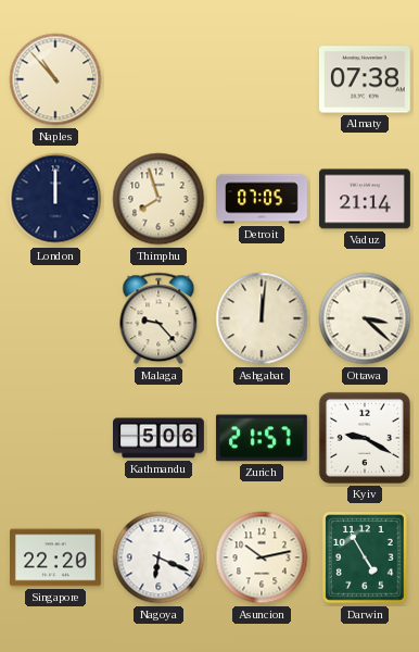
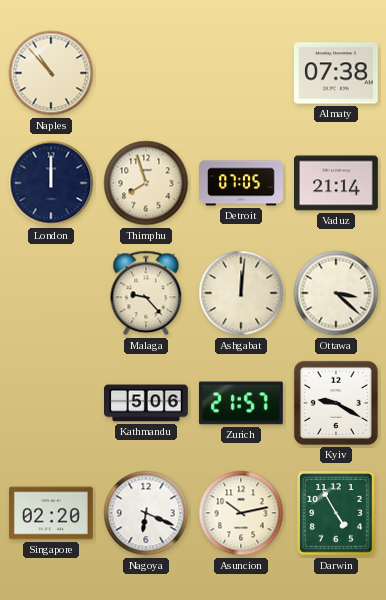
Singapore: 22:20 -> 02:20 (52, 513)
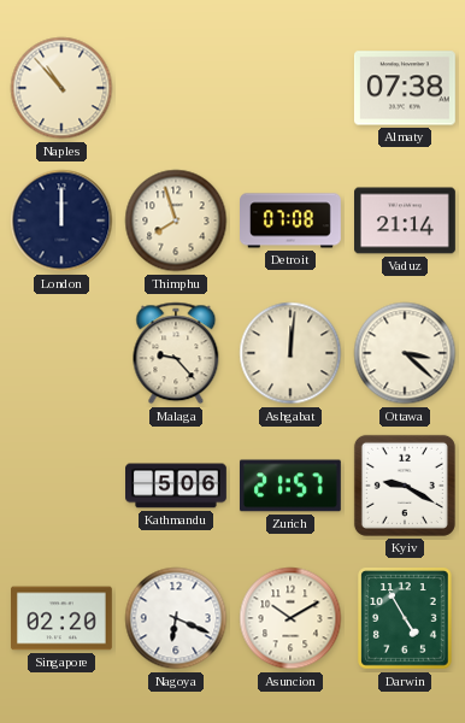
Detroit: 07:05 -> 07:08 (292, 221)
Asuncion: 10:13 -> 10:10 (290, 618)
